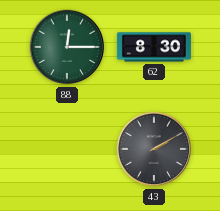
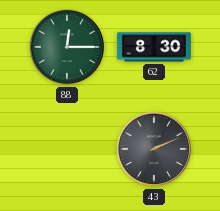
43: 2:10 -> 2:11 (154, 149)
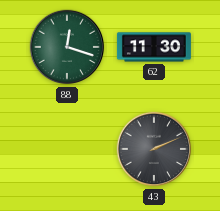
88: 12:15 -> 12:18 (67, 47)
62: 8:30 -> 11:30 (154, 47)
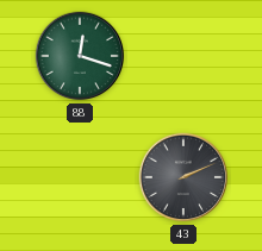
62: 11:30 -> none (154, 47)
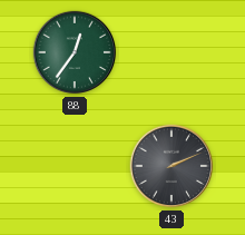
88: 12:18 -> 12:36 (75, 52)
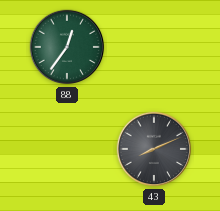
43: 2:11 -> 8:11 (154, 149)
